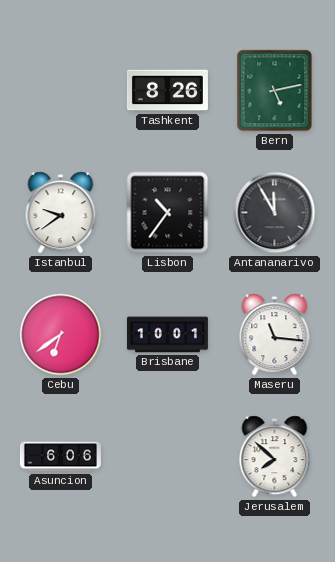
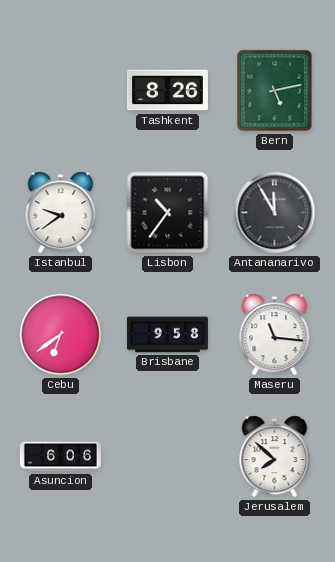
Brisbane: 10:01 -> 9:58 (167, 335)
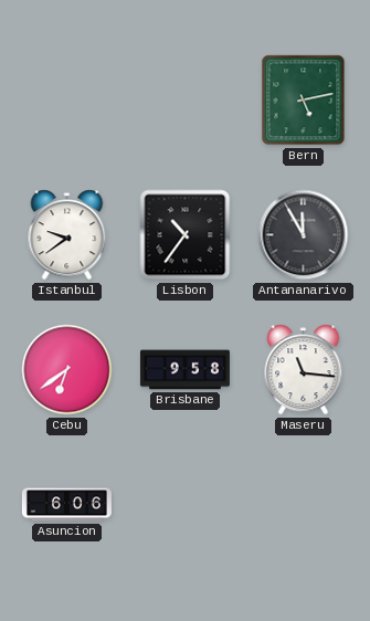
Tashkent: 8:26 -> none (167, 91)
Jerusalem: 7:52 -> none (275, 457)
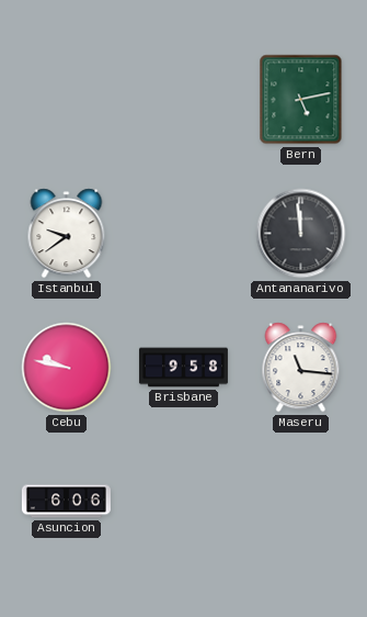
Lisbon: 10:36 -> none (186, 235)
Antananarivo: 11:55 -> 11:59 (301, 234)
Cebu: 6:39 -> 9:47 (67, 368)
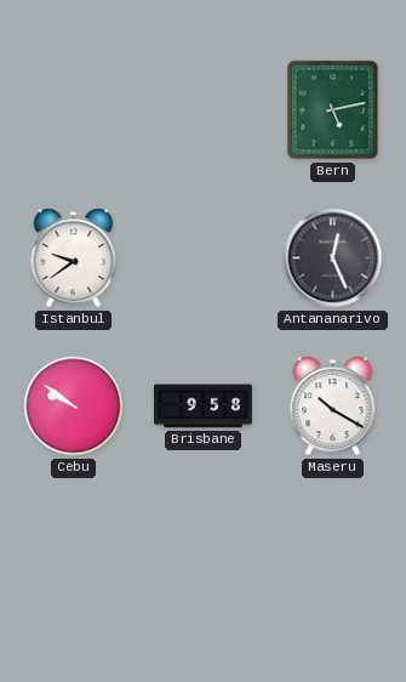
Antananarivo: 11:59 -> 12:26 (333, 258)
Cebu: 9:47 -> 9:51 (74, 407)
Maseru: 11:16 -> 10:20 (333, 407)
Asuncion: 6:06 -> none (66, 502)
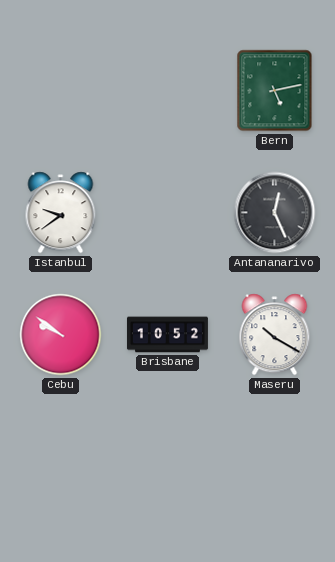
Brisbane: 9:58 -> 10:52 (167, 335)
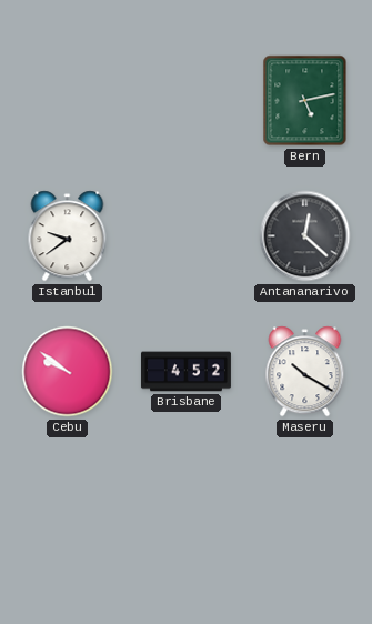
Antananarivo: 12:26 -> 12:22 (305, 236)
Brisbane: 10:52 -> 4:52 (185, 372)
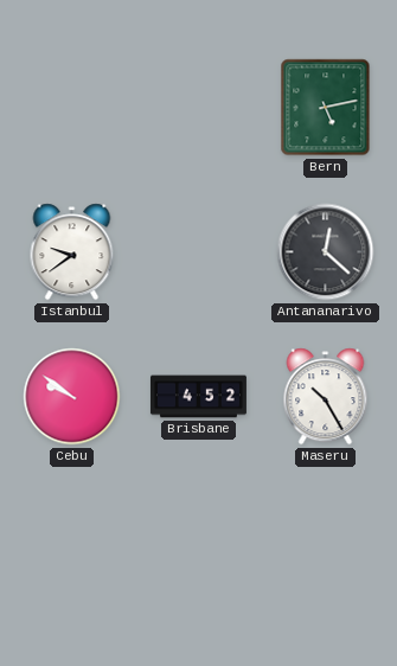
Maseru: 10:20 -> 10:25 (326, 397)
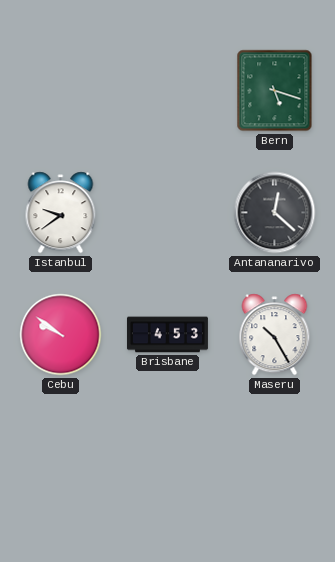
Bern: 5:13 -> 5:18 (275, 91)
Brisbane: 4:52 -> 4:53 (167, 335)
